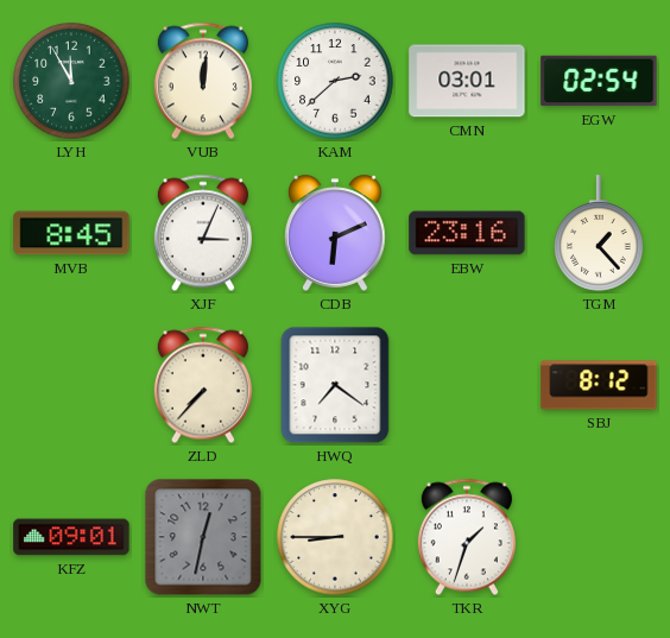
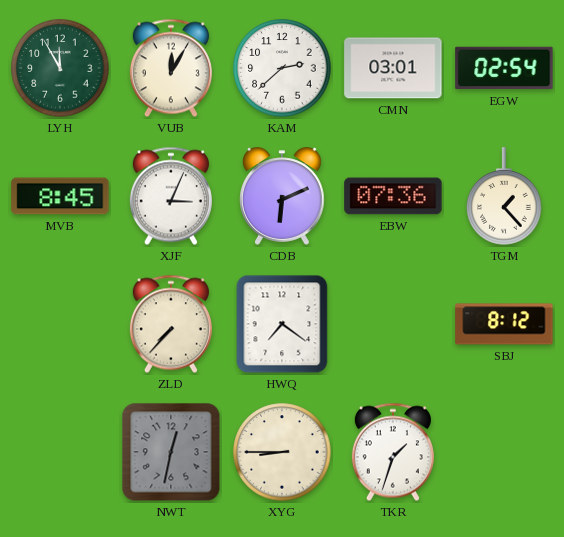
VUB: 12:01 -> 12:05 (171, 68)
EBW: 23:16 -> 07:36 (393, 196)
KFZ: 09:01 -> none (71, 537)
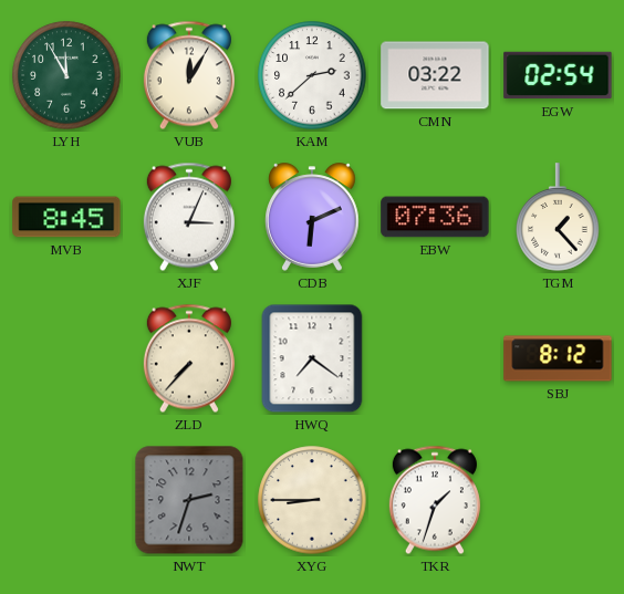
CMN: 03:01 -> 03:22 (435, 75)
NWT: 12:32 -> 2:33 (189, 500)
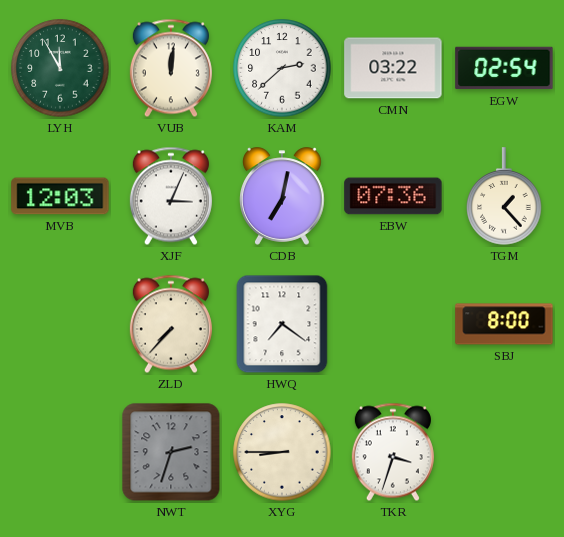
VUB: 12:05 -> 12:01 (171, 68)
MVB: 8:45 -> 12:03 (60, 196)
CDB: 6:11 -> 7:02 (283, 196)
SBJ: 8:12 -> 8:00 (504, 324)
TKR: 1:33 -> 3:33 (393, 452)
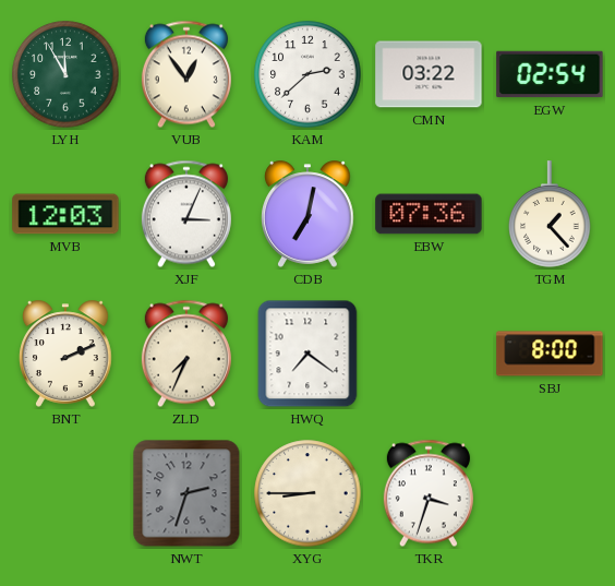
VUB: 12:01 -> 12:54 (186, 74)
BNT: none -> 2:11 (67, 354)
ZLD: 7:37 -> 7:34 (186, 354)
